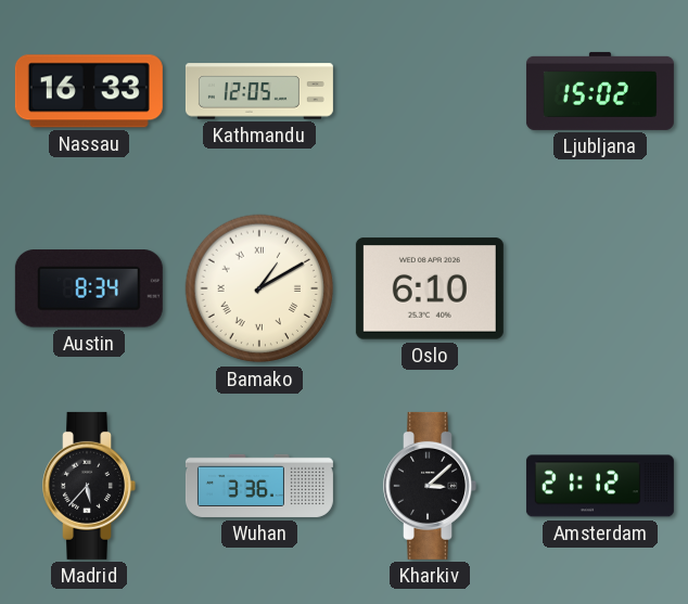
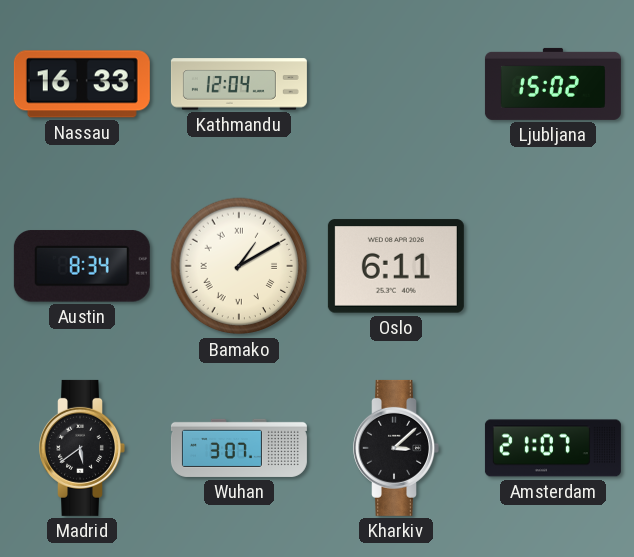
Kathmandu: 12:05 -> 12:04 (239, 84)
Oslo: 6:10 -> 6:11 (396, 266)
Madrid: 5:37 -> 5:39 (82, 448)
Wuhan: 3:36 -> 3:07 (239, 448)
Amsterdam: 21:12 -> 21:07 (553, 448)
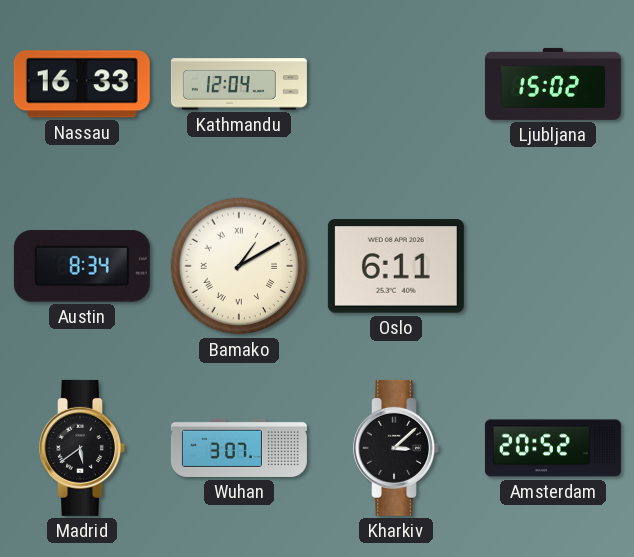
Amsterdam: 21:07 -> 20:52 (553, 448)
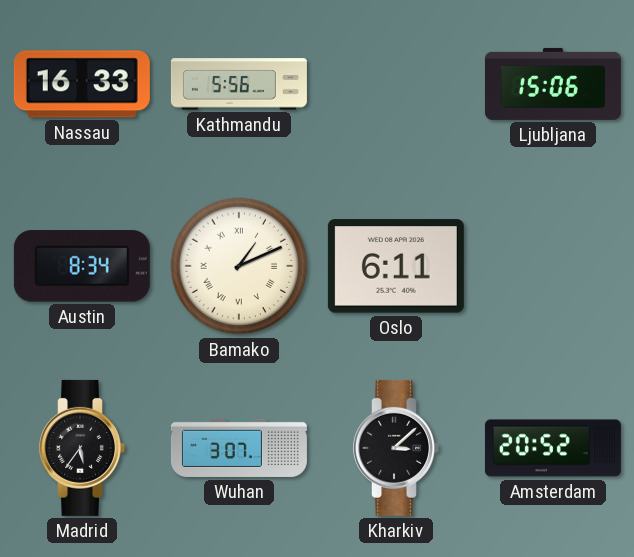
Kathmandu: 12:04 -> 5:56 (239, 84)
Ljubljana: 15:02 -> 15:06 (553, 84)
Bamako: 1:10 -> 1:11 (239, 266)
Madrid: 5:39 -> 5:36 (82, 448)
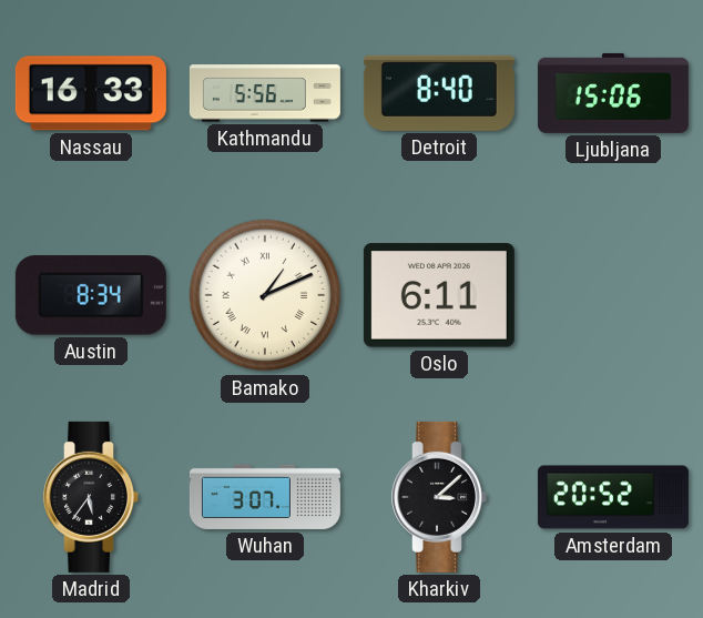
Detroit: none -> 8:40 (439, 93)
